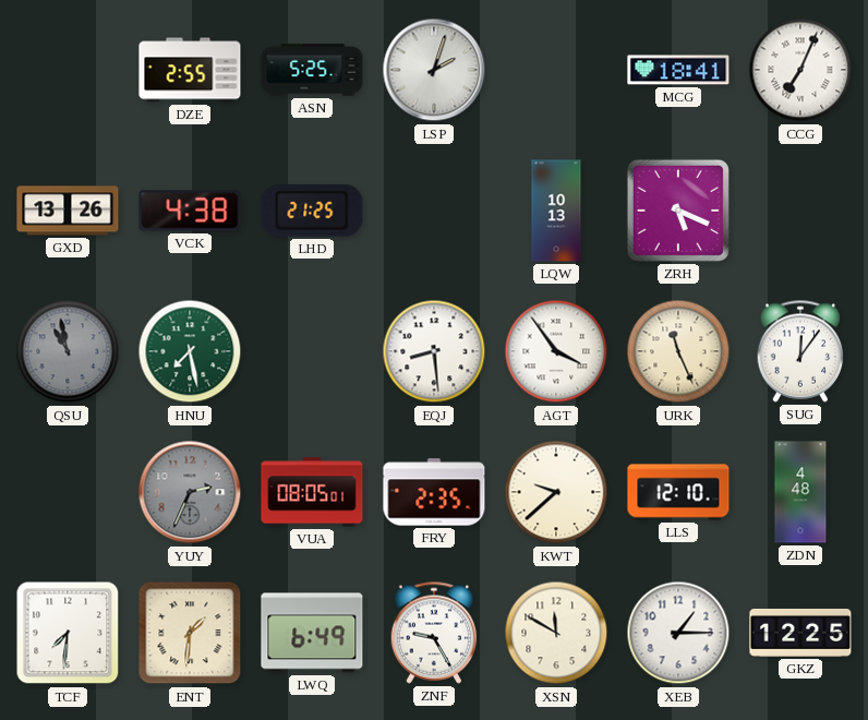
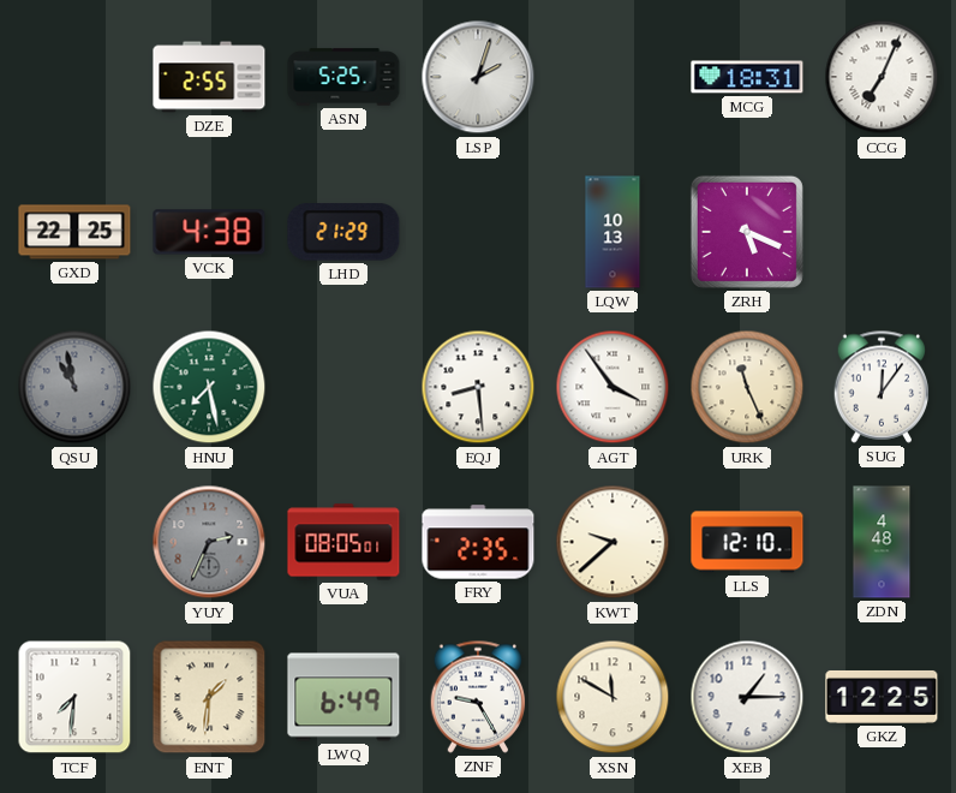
MCG: 18:41 -> 18:31 (747, 77)
GXD: 13:26 -> 22:25 (74, 232)
LHD: 21:25 -> 21:29 (343, 232)
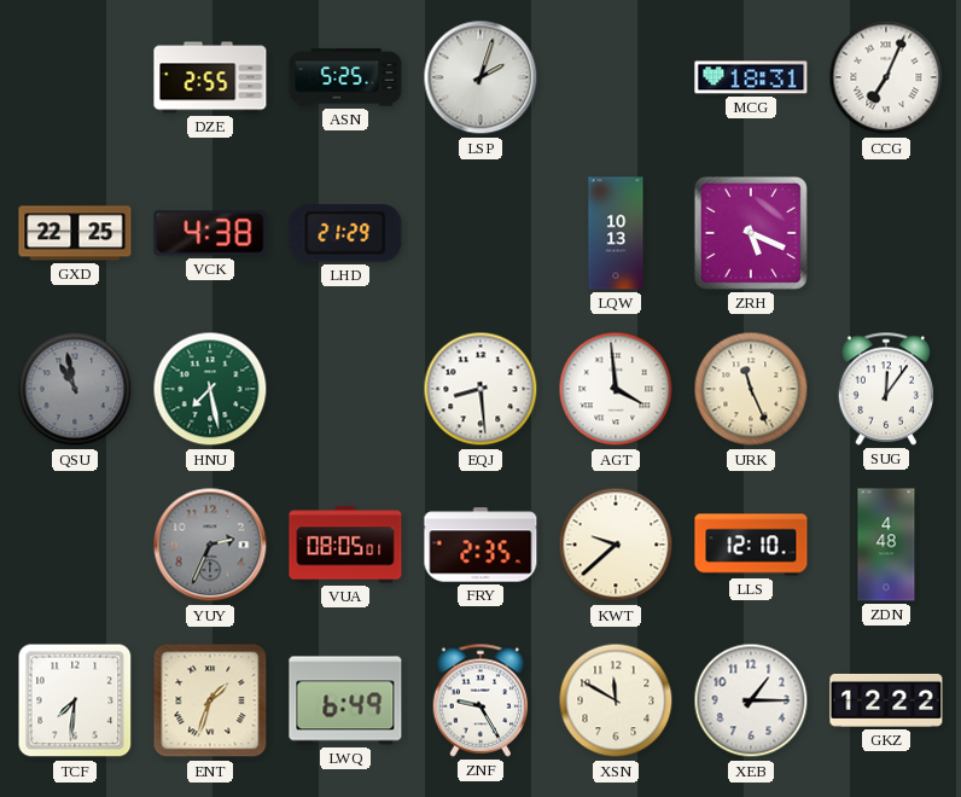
AGT: 3:54 -> 3:59 (616, 389)
ENT: 1:31 -> 1:33 (210, 700)
GKZ: 12:25 -> 12:22 (886, 700)
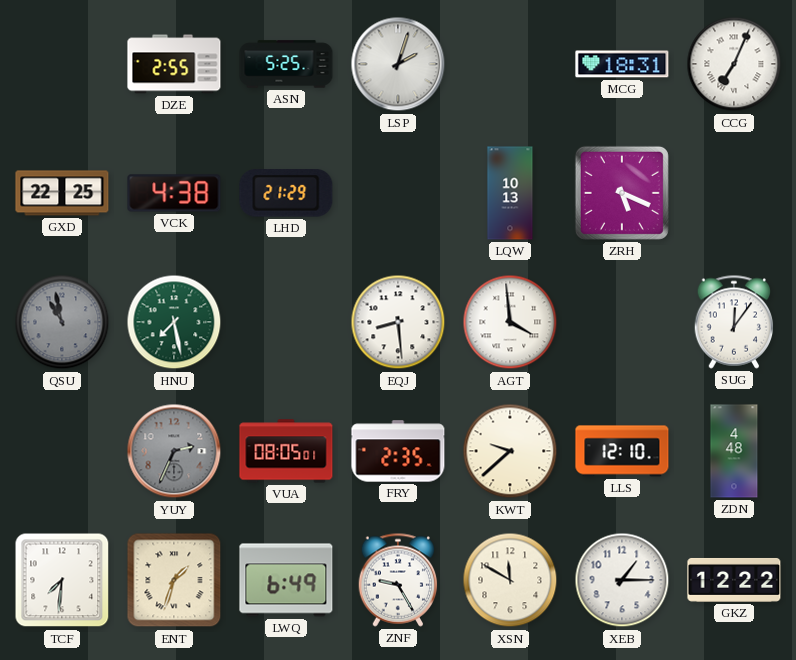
URK: 11:26 -> none (751, 389)
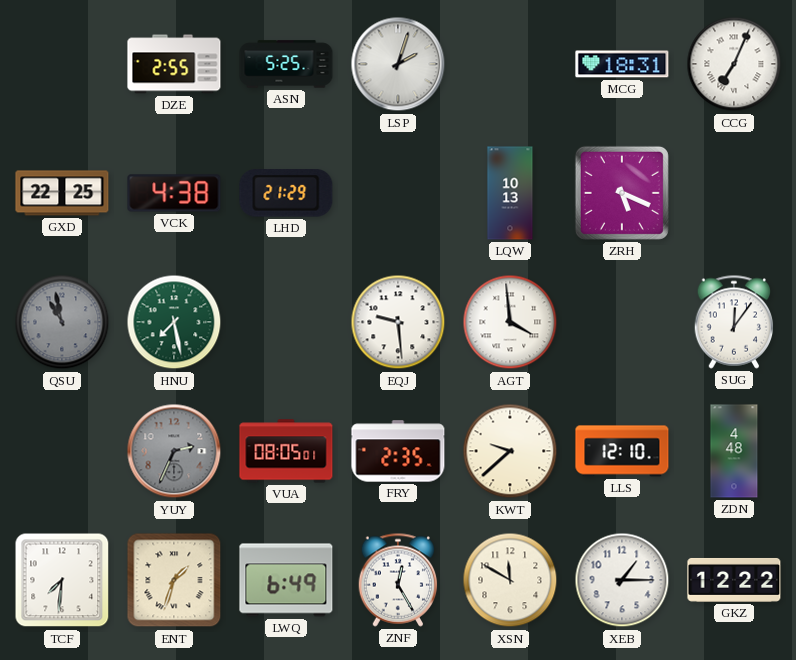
EQJ: 8:29 -> 9:29 (398, 322)
ZNF: 9:25 -> 12:25 (398, 580)
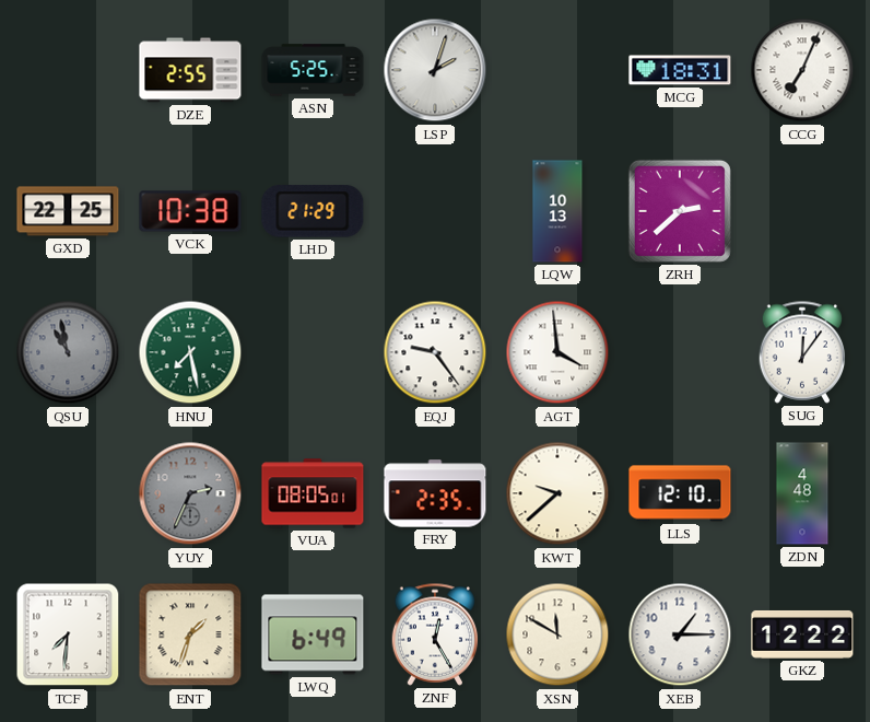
VCK: 4:38 -> 10:38 (190, 211)
ZRH: 5:19 -> 2:38 (680, 211)
EQJ: 9:29 -> 9:24 (435, 352)
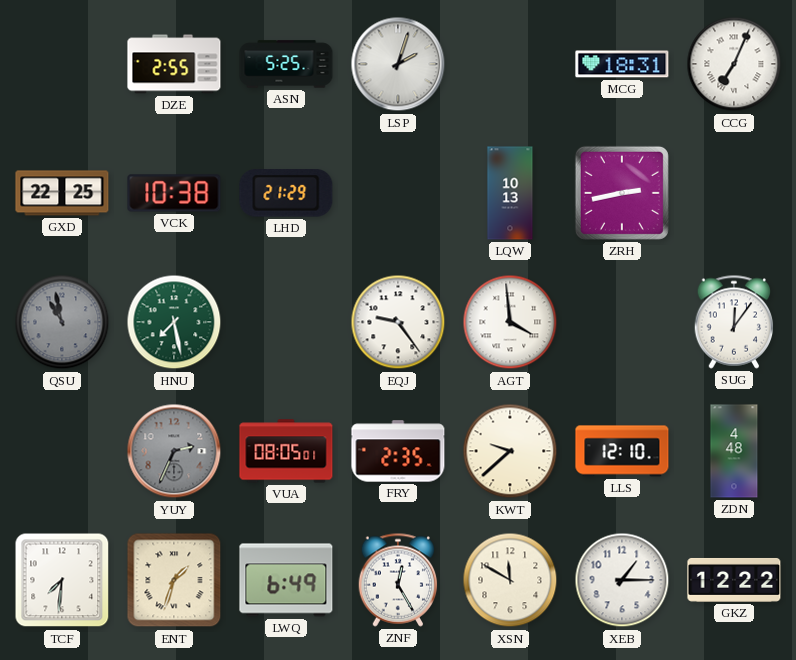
ZRH: 2:38 -> 2:43 (622, 193)
